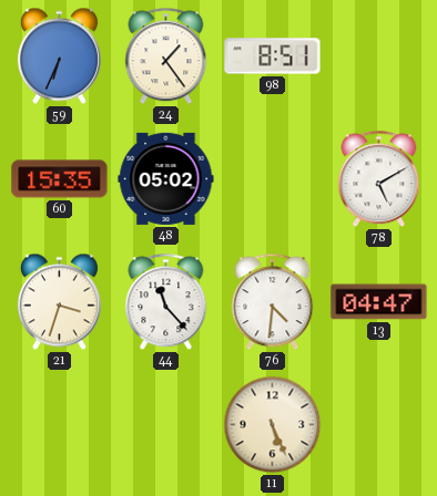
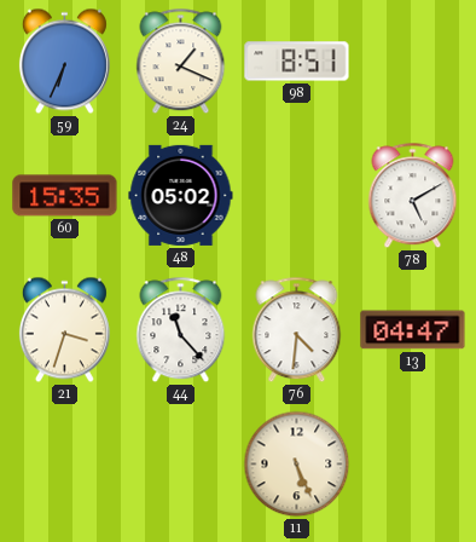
24: 1:24 -> 1:19 (181, 62)
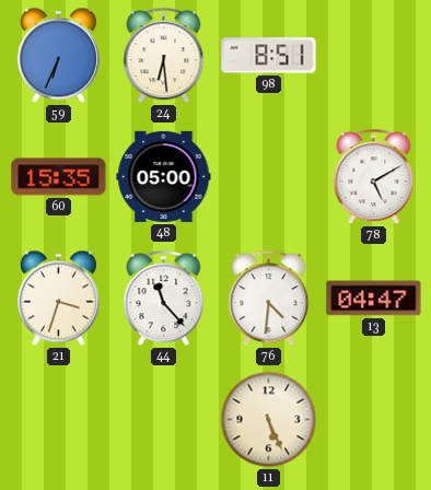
24: 1:19 -> 6:29 (164, 56)
48: 05:02 -> 05:00 (164, 176)
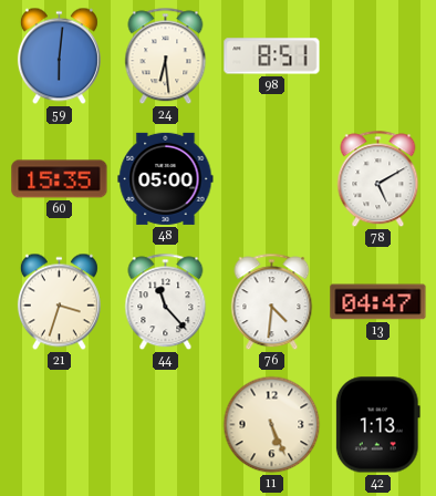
59: 6:34 -> 6:01 (59, 56)
42: none -> 1:13 (377, 425)
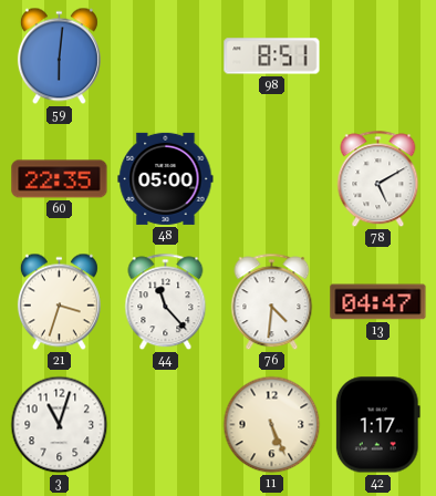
24: 6:29 -> none (166, 56)
60: 15:35 -> 22:35 (60, 179)
3: none -> 11:03 (60, 425)
42: 1:13 -> 1:17 (377, 425)
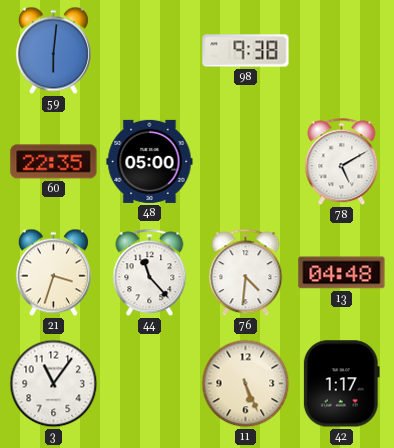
98: 8:51 -> 9:38 (246, 51)
13: 04:47 -> 04:48 (342, 273)
3: 11:03 -> 11:06 (54, 384)
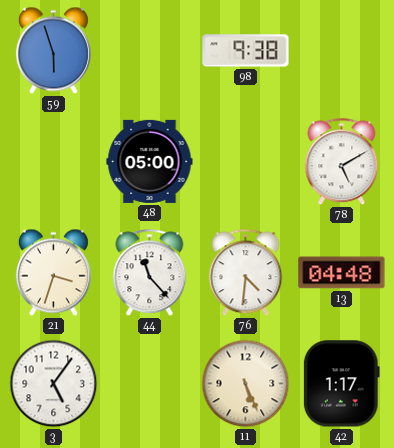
59: 6:01 -> 5:57 (53, 51)
60: 22:35 -> none (54, 162)
3: 11:06 -> 5:06 (54, 384)
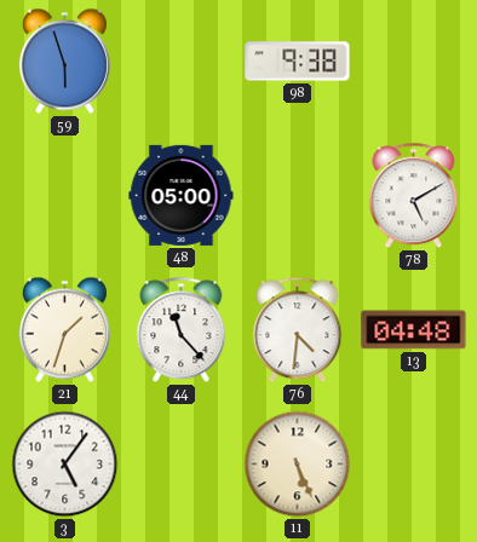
21: 3:33 -> 1:33 (64, 330)
42: 1:17 -> none (341, 384)
